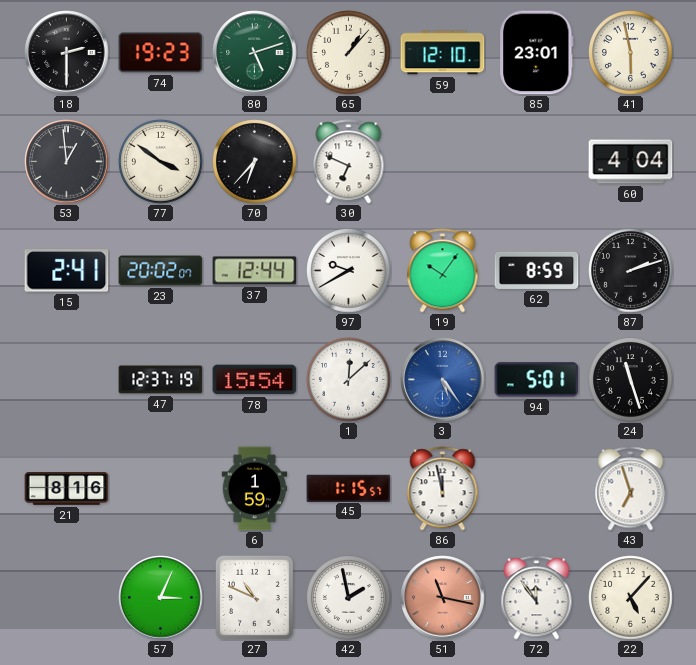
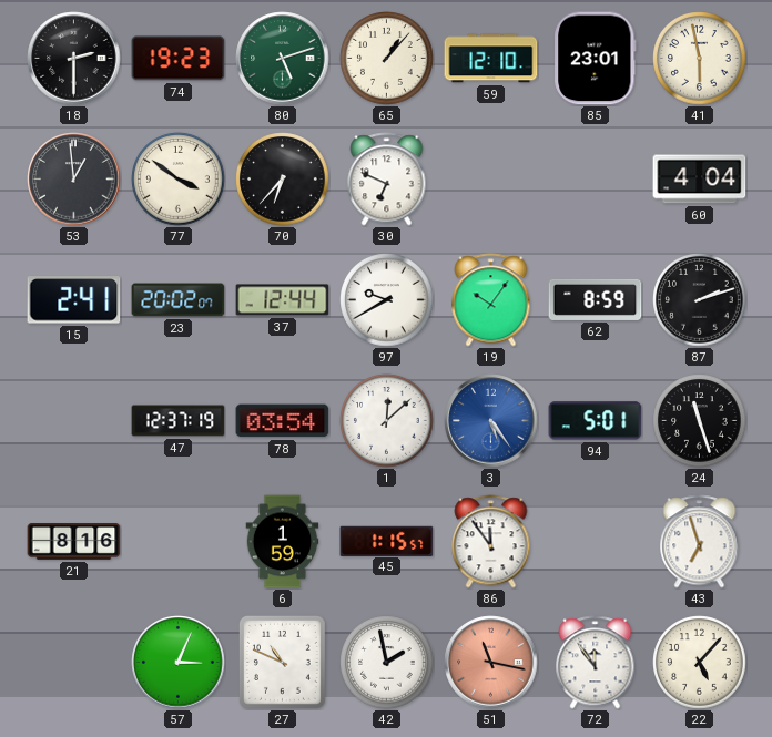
78: 15:54 -> 03:54 (283, 421)
86: 11:58 -> 11:54 (491, 542)
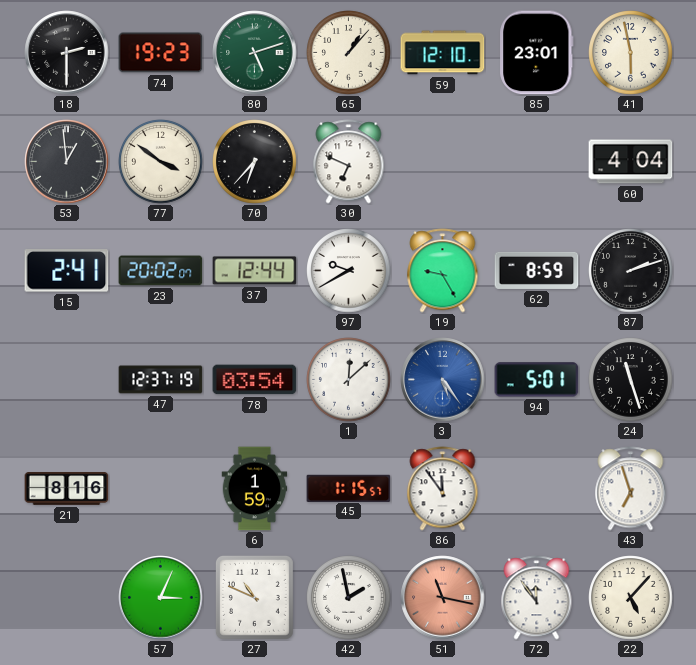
19: 10:06 -> 9:25 (443, 271)
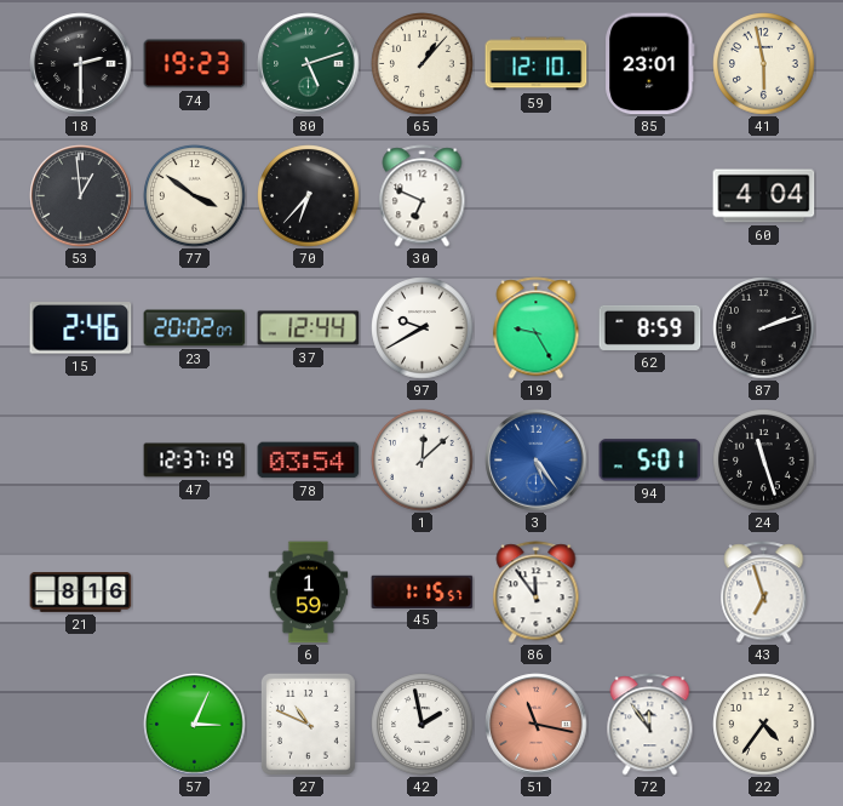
15: 2:41 -> 2:46 (81, 328)
22: 5:07 -> 4:36 (764, 725)
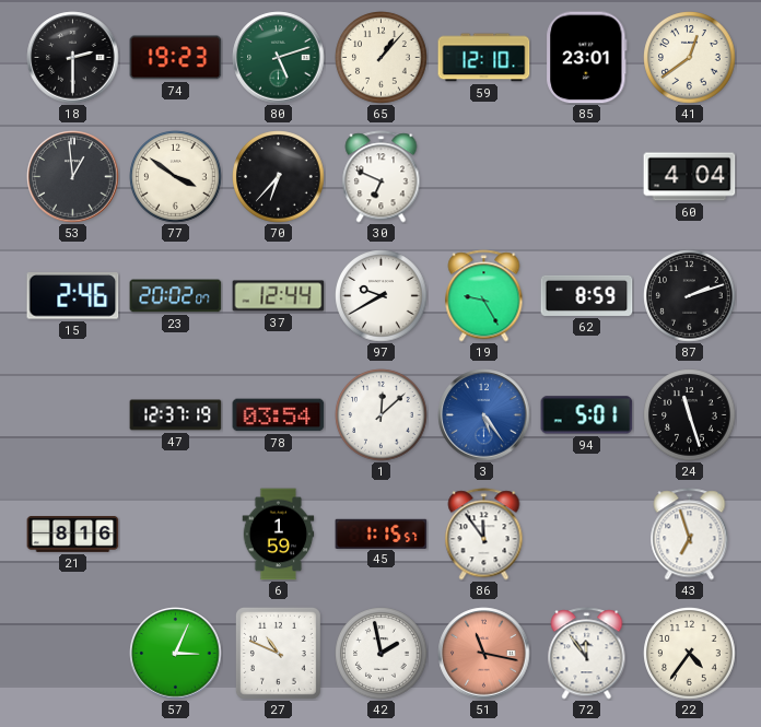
41: 5:58 -> 12:39 (690, 58)
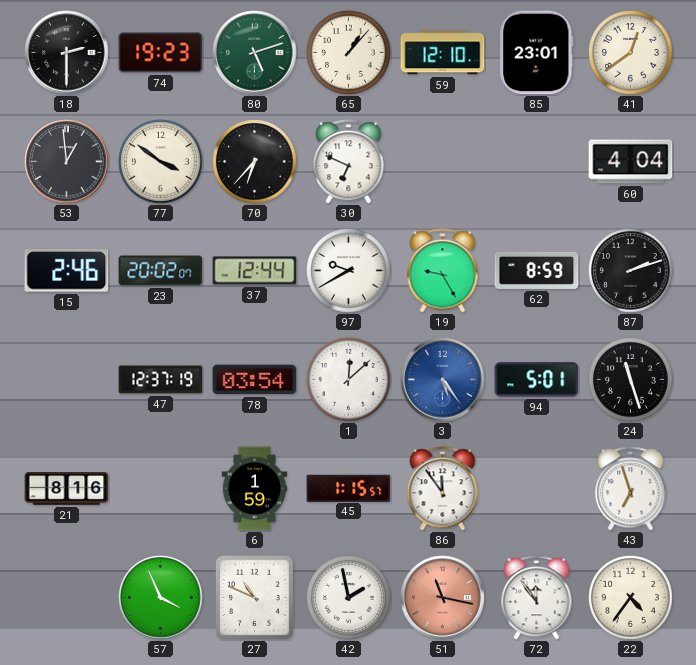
57: 3:04 -> 3:56 (161, 598)
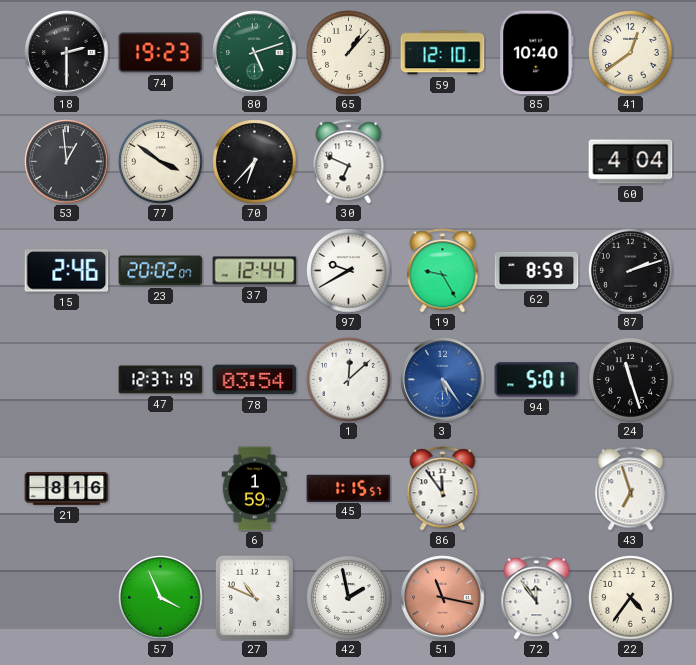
85: 23:01 -> 10:40 (537, 53)
